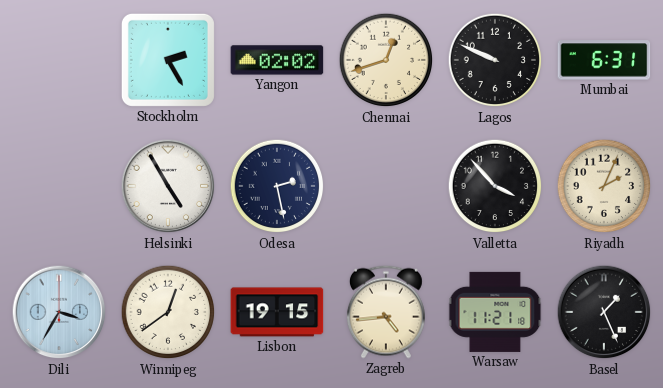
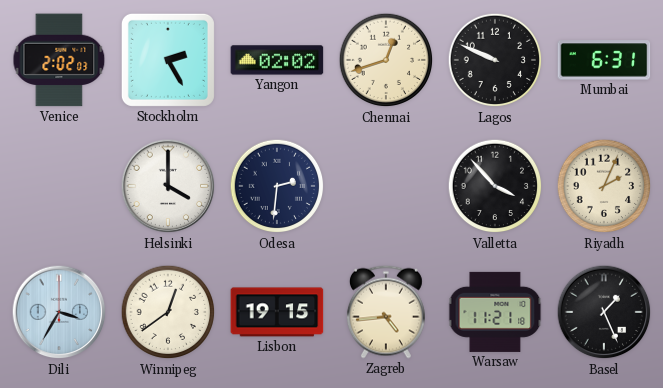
Venice: none -> 2:02 (59, 60)
Helsinki: 4:55 -> 4:00 (168, 186)
Odesa: 2:28 -> 2:31 (277, 186)
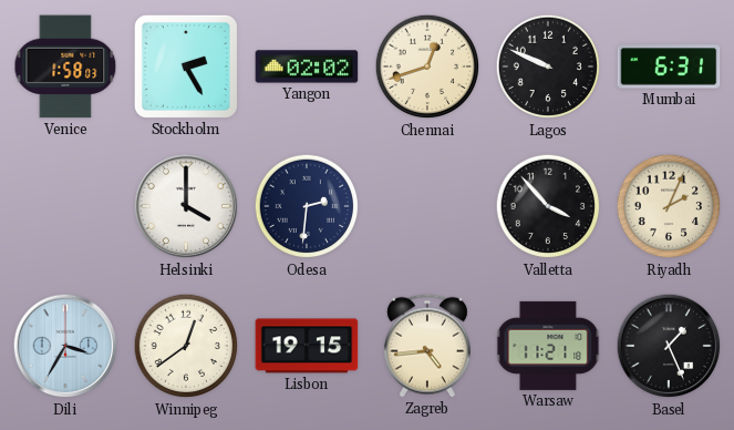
Venice: 2:02 -> 1:58 (65, 66)
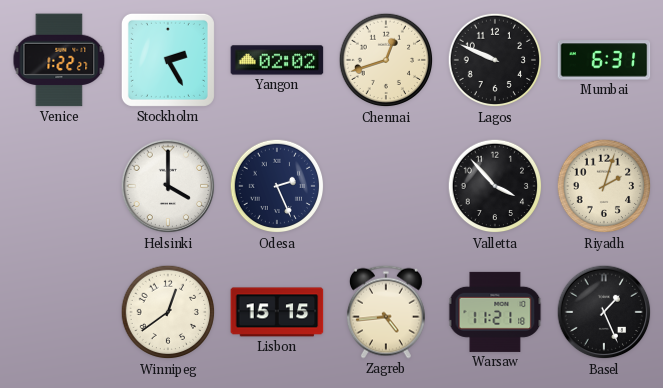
Venice: 1:58 -> 1:22 (59, 60)
Odesa: 2:31 -> 2:26 (277, 186)
Riyadh: 2:04 -> 2:03 (604, 186)
Dili: 3:35 -> none (65, 346)
Lisbon: 19:15 -> 15:15 (277, 312)
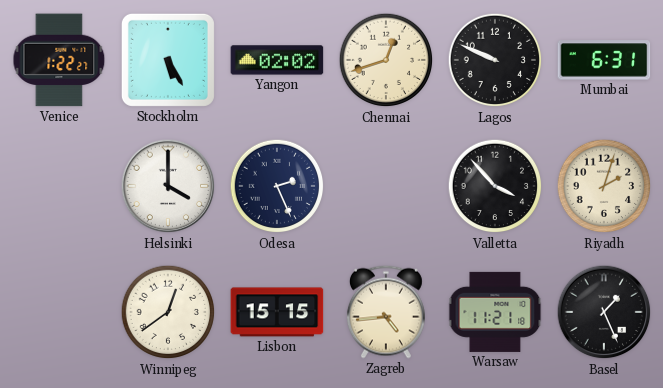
Stockholm: 2:25 -> 5:25 (168, 60)
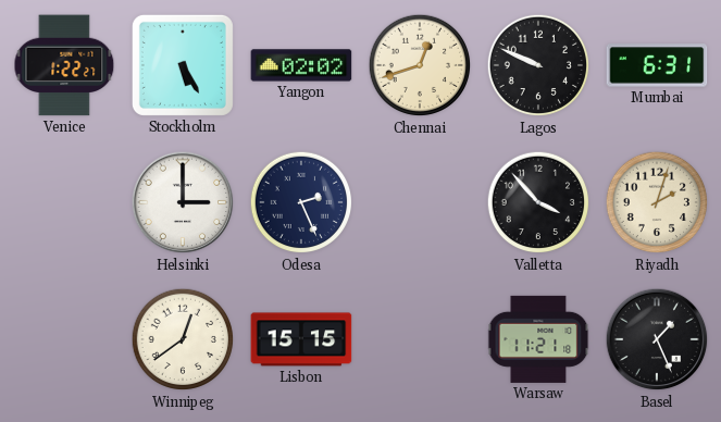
Helsinki: 4:00 -> 3:00 (183, 202)
Zagreb: 4:44 -> none (386, 312)
